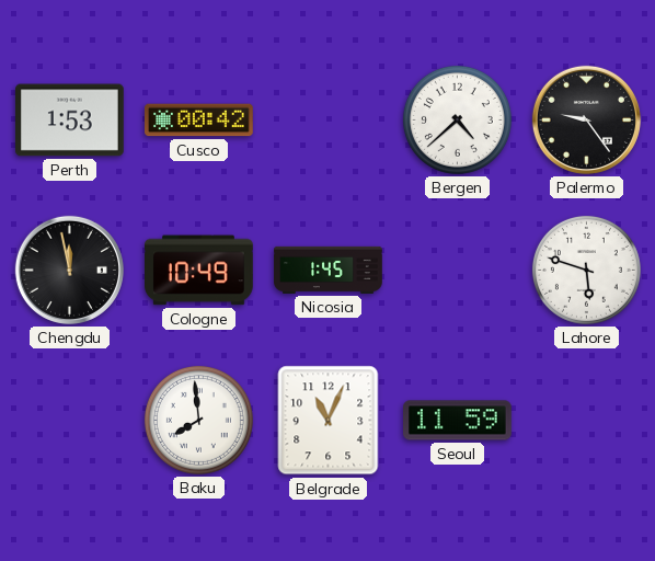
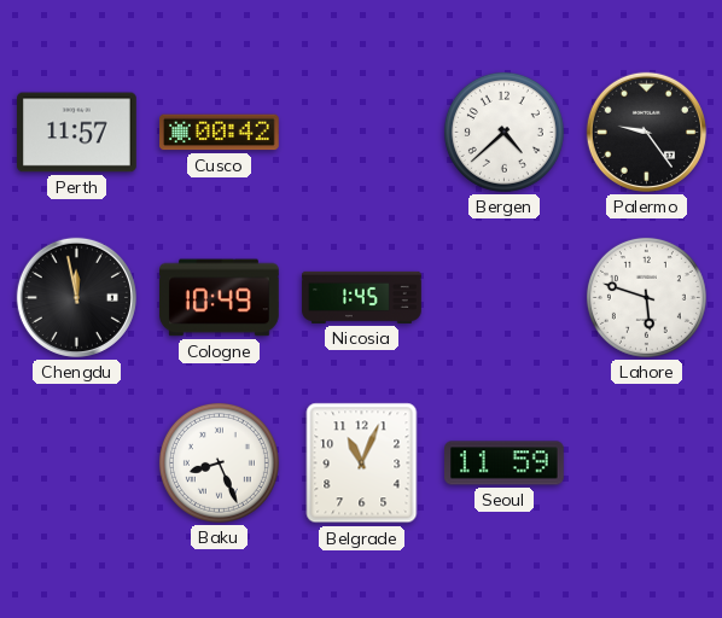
Perth: 1:53 -> 11:57 (77, 133)
Baku: 7:59 -> 8:26 (219, 462)
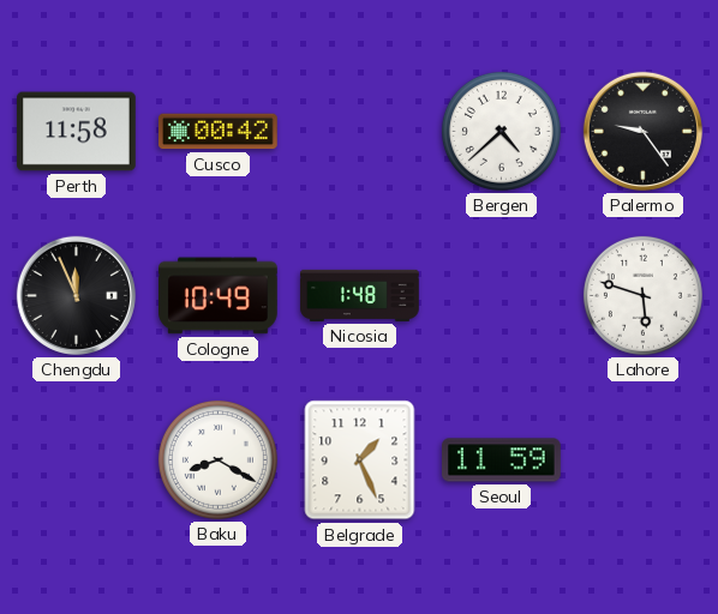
Perth: 11:57 -> 11:58 (77, 132)
Chengdu: 11:58 -> 11:56 (76, 295)
Nicosia: 1:45 -> 1:48 (360, 295)
Baku: 8:26 -> 8:20 (217, 459)
Belgrade: 11:04 -> 1:26 (360, 460)
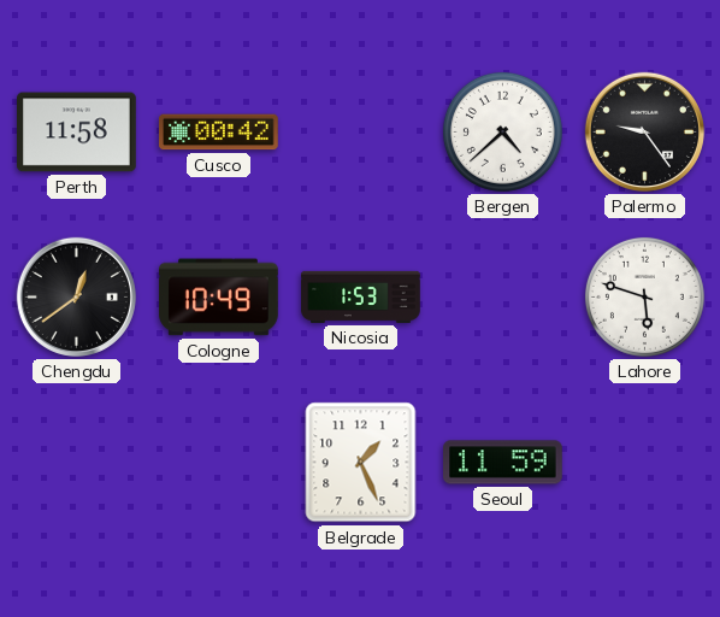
Chengdu: 11:56 -> 12:39 (76, 296)
Nicosia: 1:48 -> 1:53 (361, 296)
Baku: 8:20 -> none (217, 459)
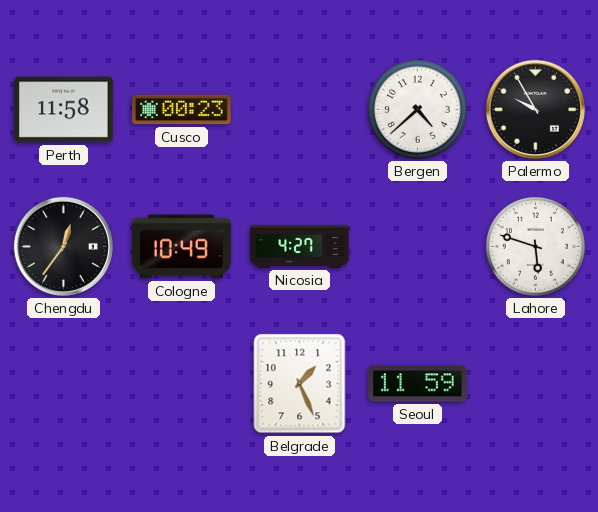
Cusco: 00:42 -> 00:23 (182, 110)
Palermo: 9:24 -> 9:55 (535, 109)
Chengdu: 12:39 -> 12:36 (63, 246)
Nicosia: 1:53 -> 4:27 (300, 246)
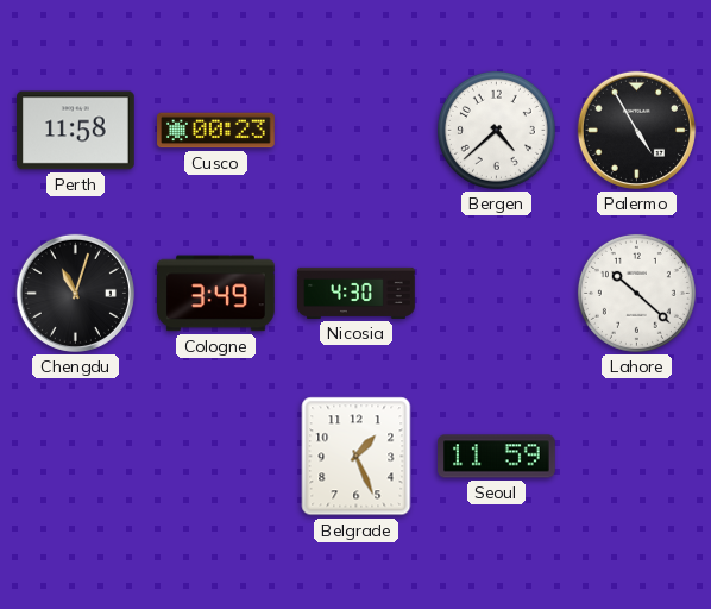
Palermo: 9:55 -> 4:55 (636, 130)
Chengdu: 12:36 -> 11:03 (75, 293)
Cologne: 10:49 -> 3:49 (216, 294)
Nicosia: 4:27 -> 4:30 (357, 293)
Lahore: 5:48 -> 10:22 (636, 293)
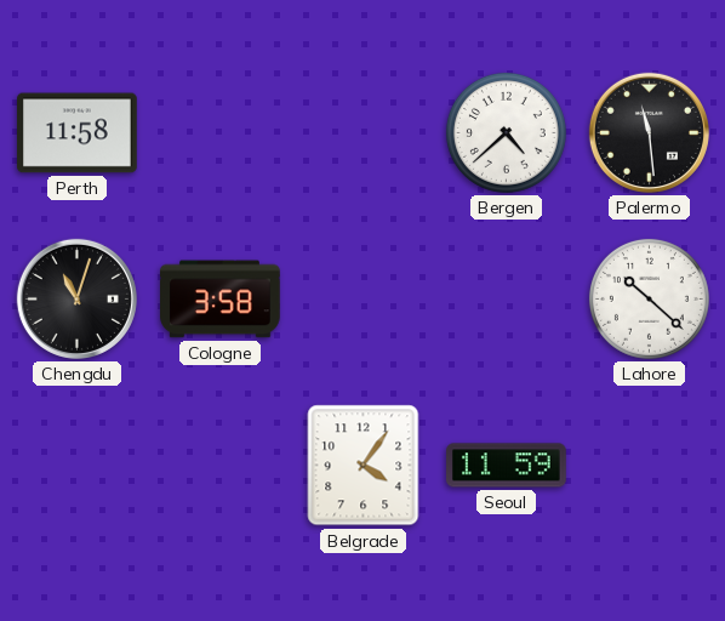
Cusco: 00:23 -> none (216, 131)
Palermo: 4:55 -> 11:29 (649, 132)
Cologne: 3:49 -> 3:58 (221, 300)
Nicosia: 4:30 -> none (357, 293)
Belgrade: 1:26 -> 4:06 (364, 466)
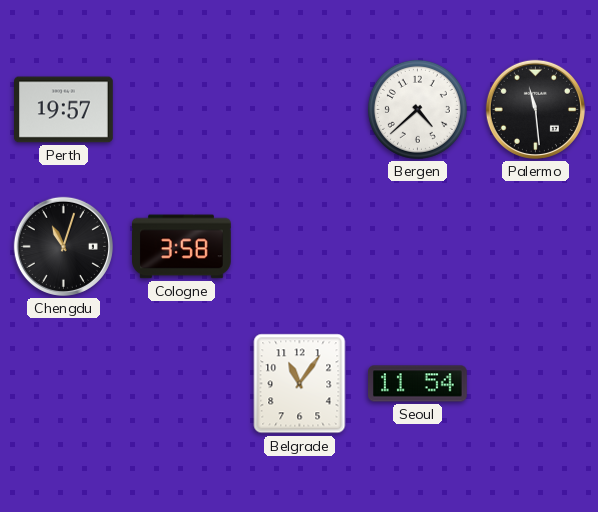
Perth: 11:58 -> 19:57 (64, 110)
Lahore: 10:22 -> none (649, 298)
Belgrade: 4:06 -> 11:06 (300, 384)
Seoul: 11:59 -> 11:54 (418, 384)
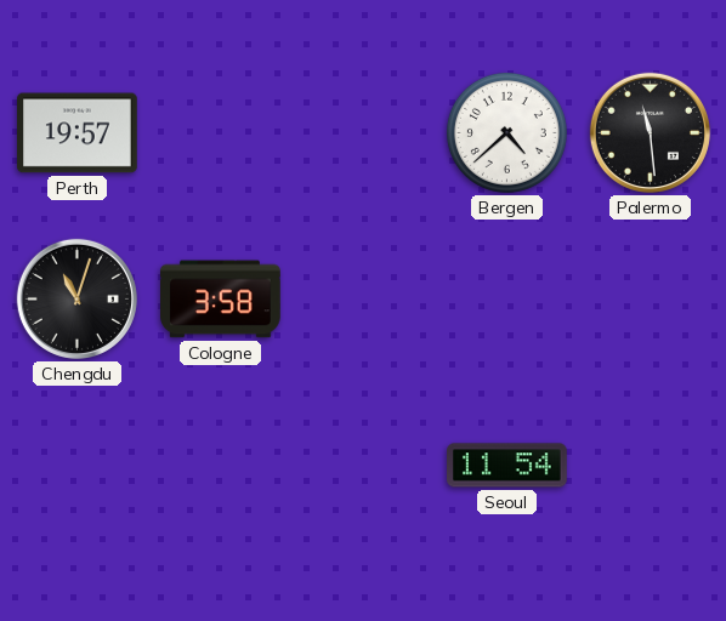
Belgrade: 11:06 -> none (300, 384)
